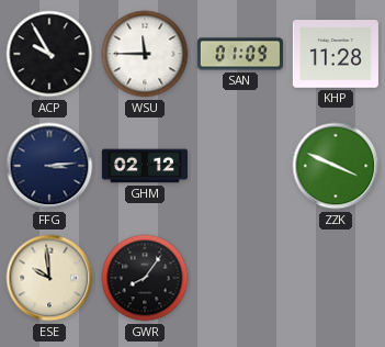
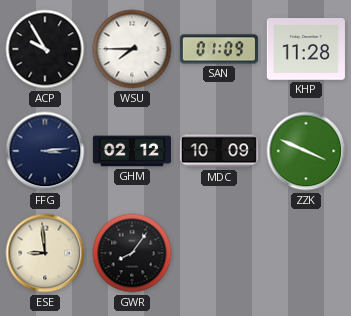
WSU: 11:45 -> 7:45 (132, 49)
MDC: none -> 10:09 (219, 151)
ESE: 9:59 -> 8:59 (45, 253)
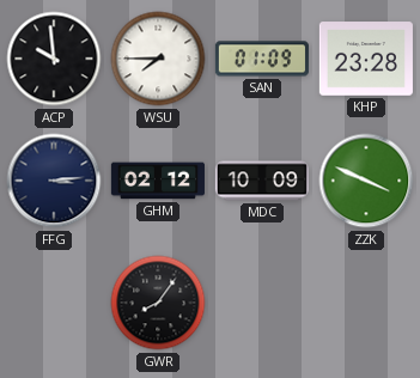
ACP: 9:55 -> 9:59 (54, 59)
KHP: 11:28 -> 23:28 (366, 59)
ESE: 8:59 -> none (45, 253)
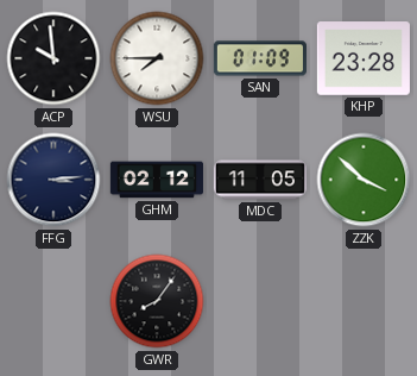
MDC: 10:09 -> 11:05 (260, 180)
ZZK: 3:49 -> 3:52 (364, 180)
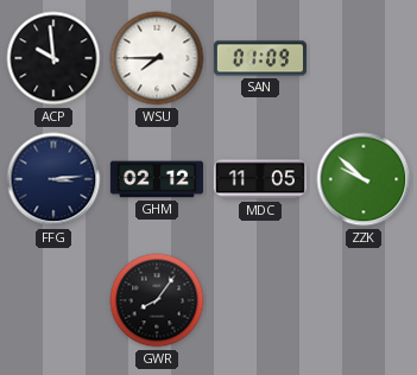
KHP: 23:28 -> none (364, 58)
ZZK: 3:52 -> 9:52 (364, 179)
